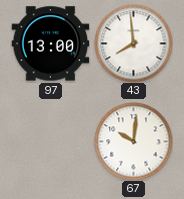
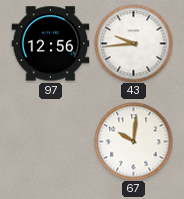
97: 13:00 -> 12:56 (50, 44)
43: 7:59 -> 9:44 (133, 43)
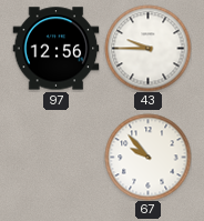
43: 9:44 -> 9:45 (147, 48)
67: 10:01 -> 9:53 (147, 157)
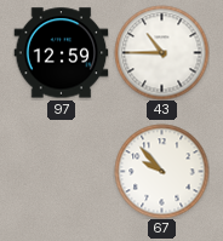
97: 12:56 -> 12:59 (61, 53)
43: 9:45 -> 10:45 (161, 52)
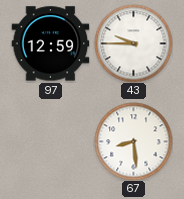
43: 10:45 -> 9:45 (133, 43)
67: 9:53 -> 8:29 (133, 141)
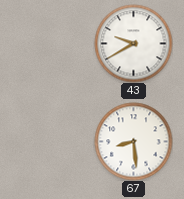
97: 12:59 -> none (50, 44)
43: 9:45 -> 9:40 (133, 43)
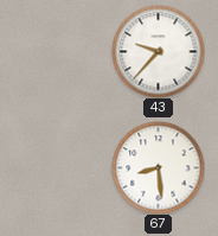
43: 9:40 -> 9:37 (158, 51)
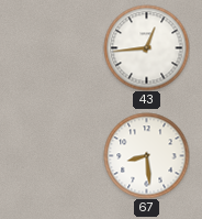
43: 9:37 -> 12:44 (146, 47)
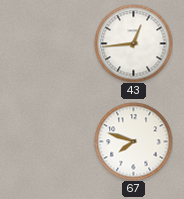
67: 8:29 -> 7:48 (133, 141)
